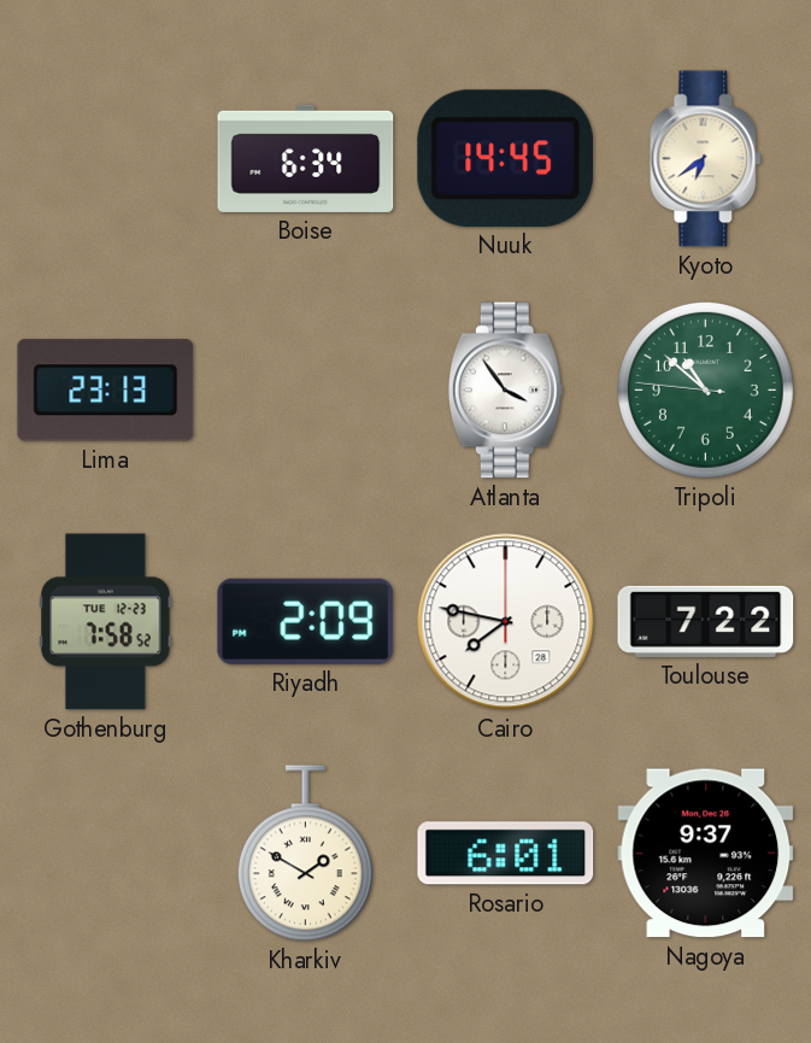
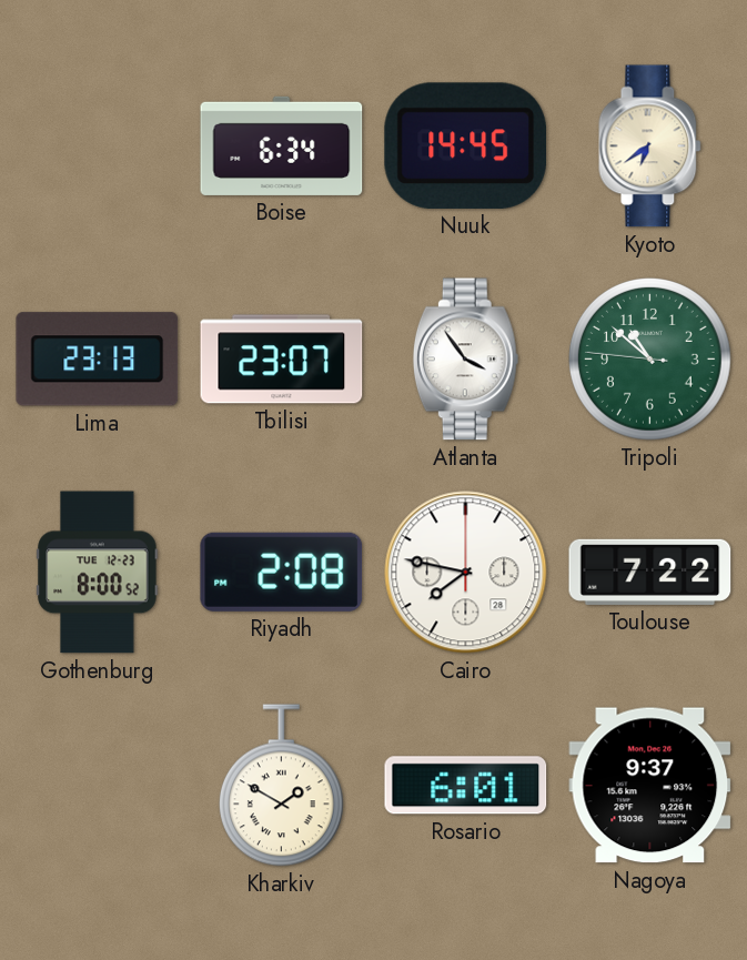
Tbilisi: none -> 23:07 (282, 360)
Gothenburg: 7:58 -> 8:00 (98, 573)
Riyadh: 2:09 -> 2:08 (282, 572)
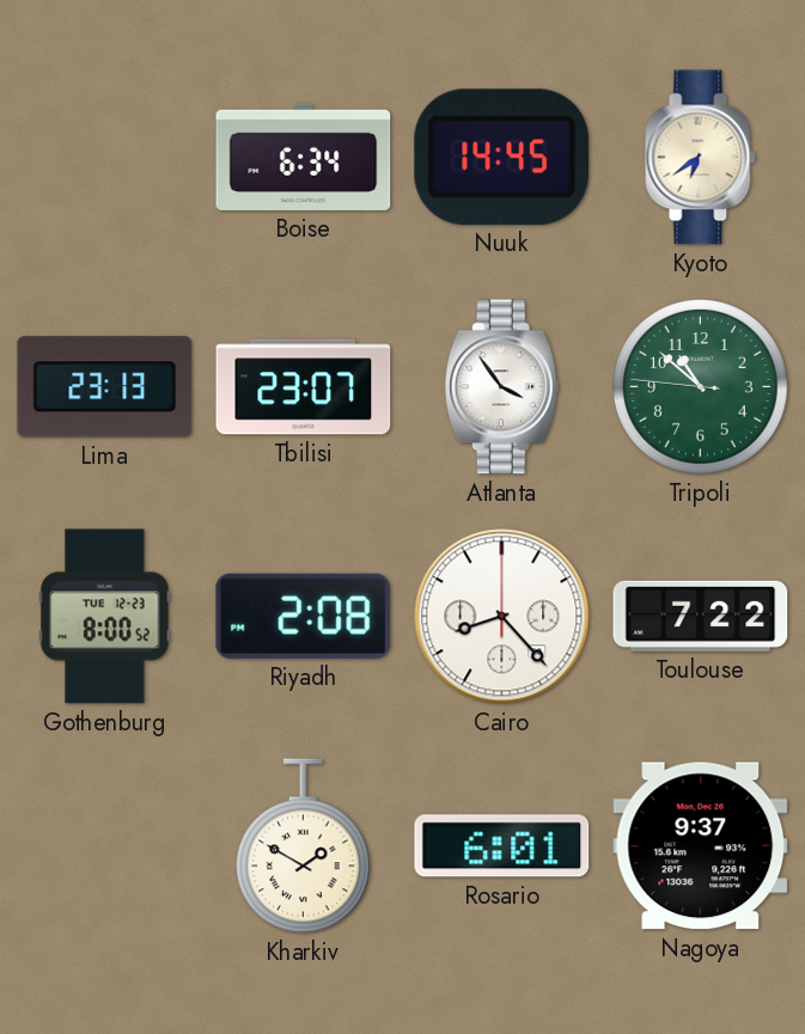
Cairo: 7:47 -> 8:23 (502, 617)
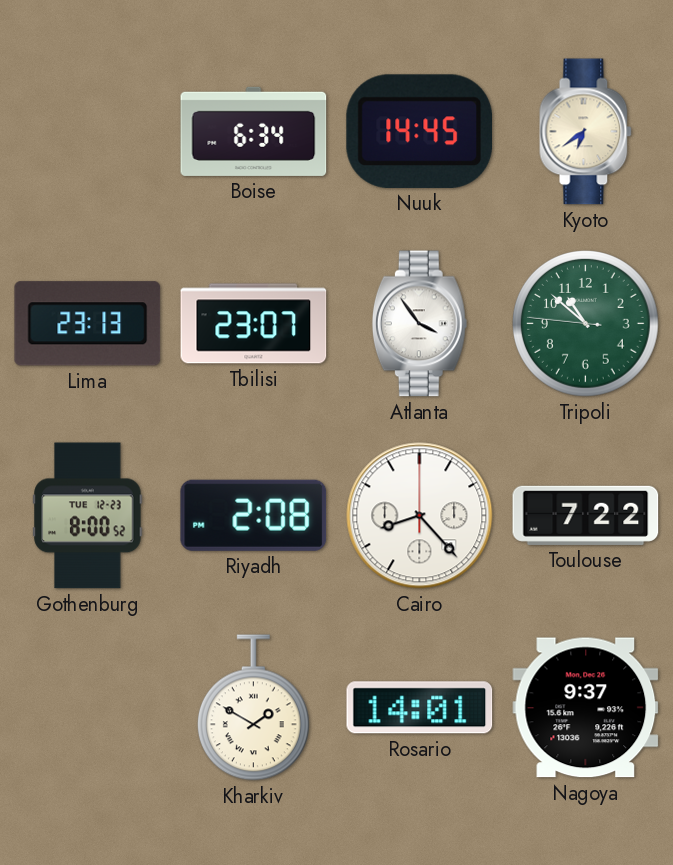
Rosario: 6:01 -> 14:01 (420, 708)
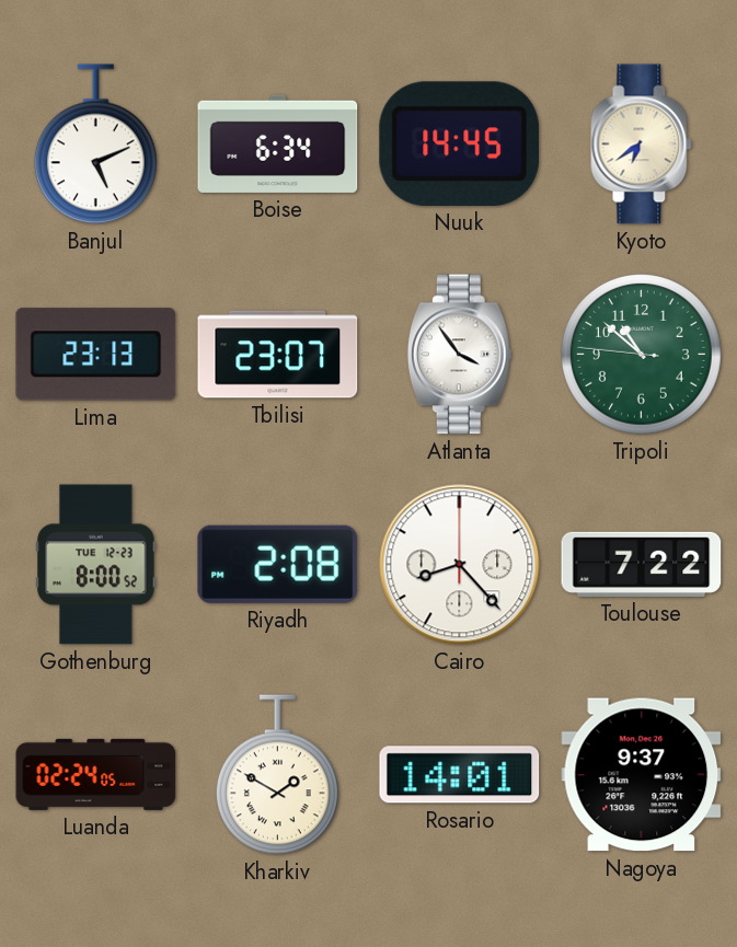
Banjul: none -> 5:11 (95, 145)
Luanda: none -> 02:24 (96, 774)
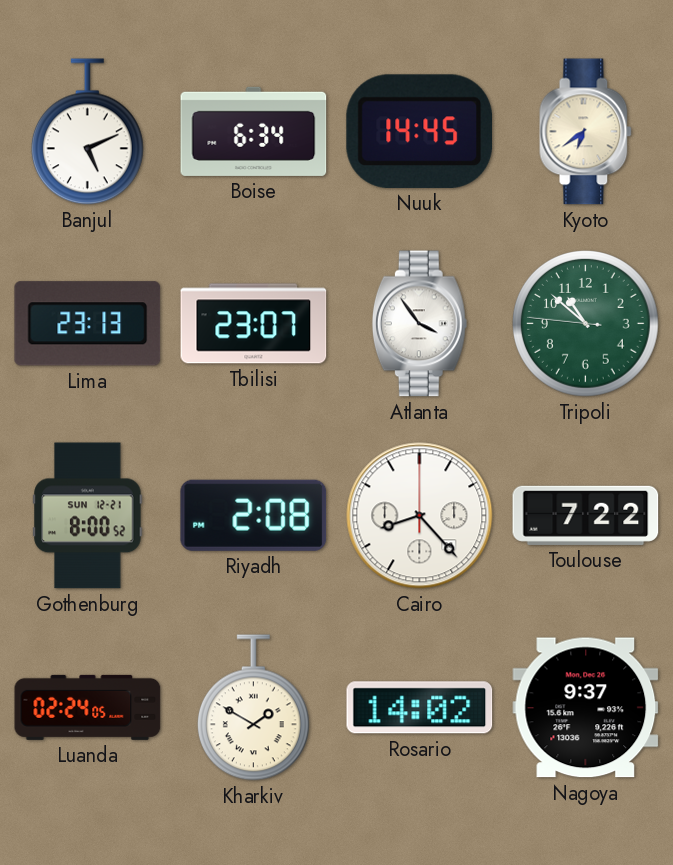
Gothenburg date: TUE 12-23 -> SUN 12-21 (88, 516)
Rosario: 14:01 -> 14:02 (420, 708)
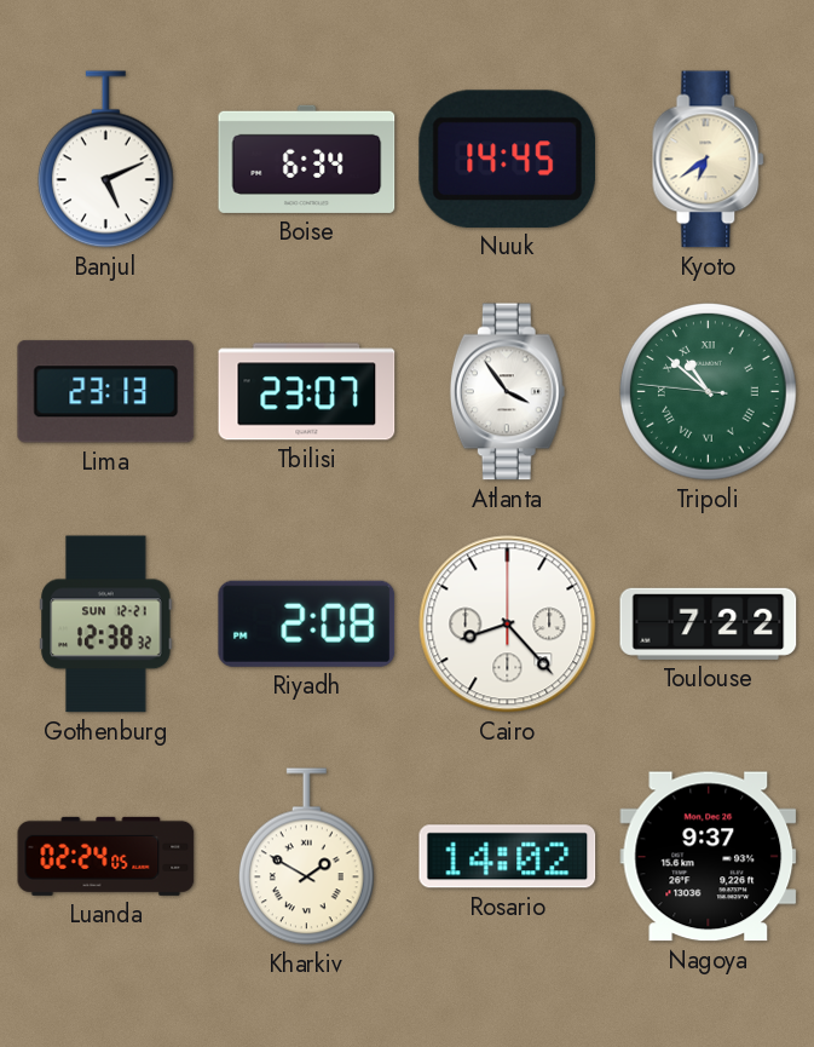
Tripoli numerals: Arabic -> Roman (709, 392)
Gothenburg: 8:00 -> 12:38 (106, 625)
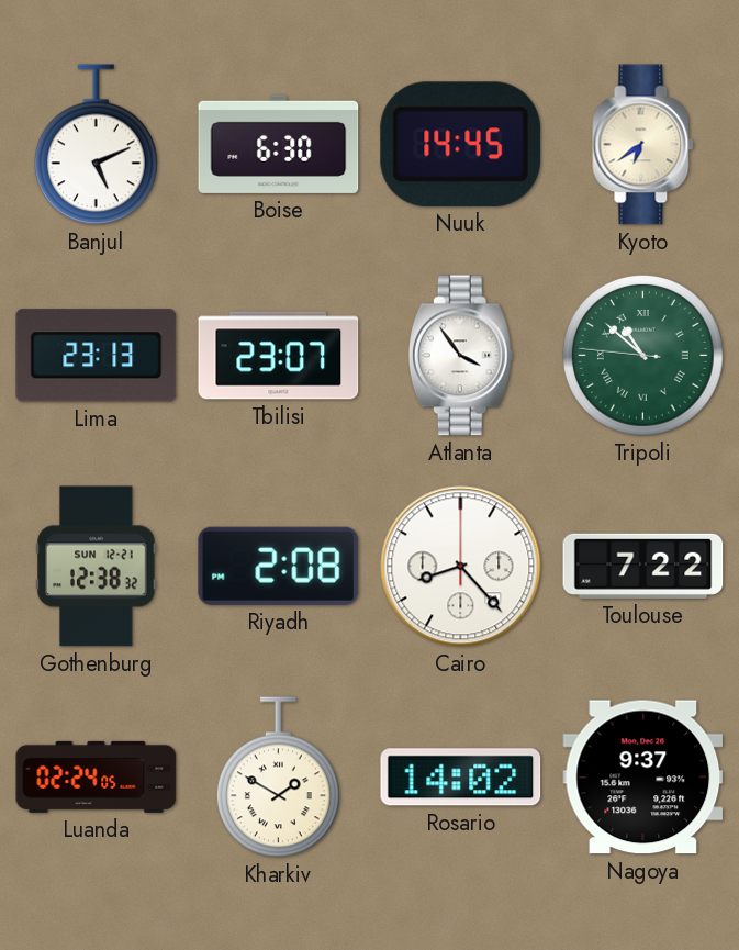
Boise: 6:34 -> 6:30 (279, 144)
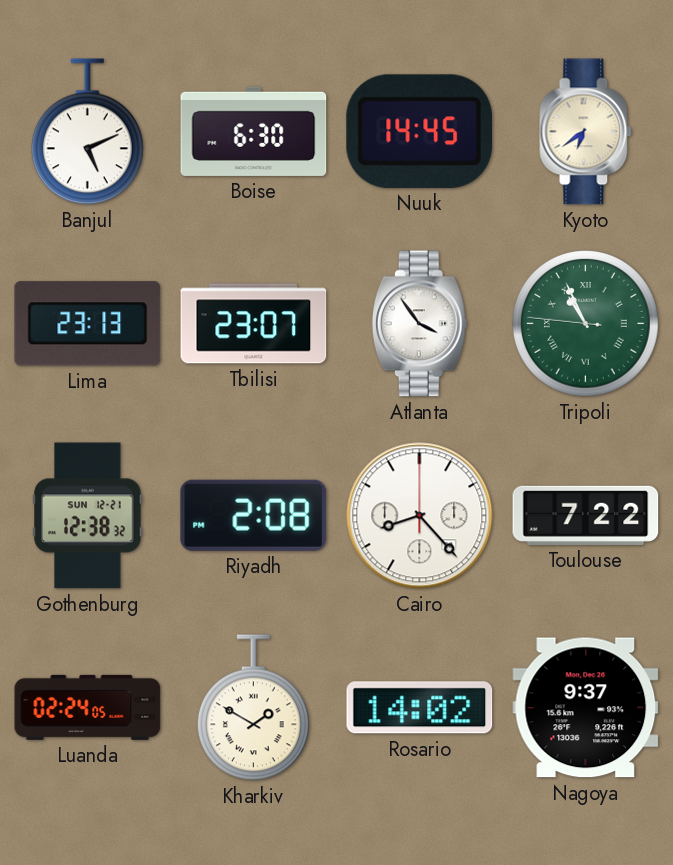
Tripoli: 10:51 -> 10:55 (586, 324)
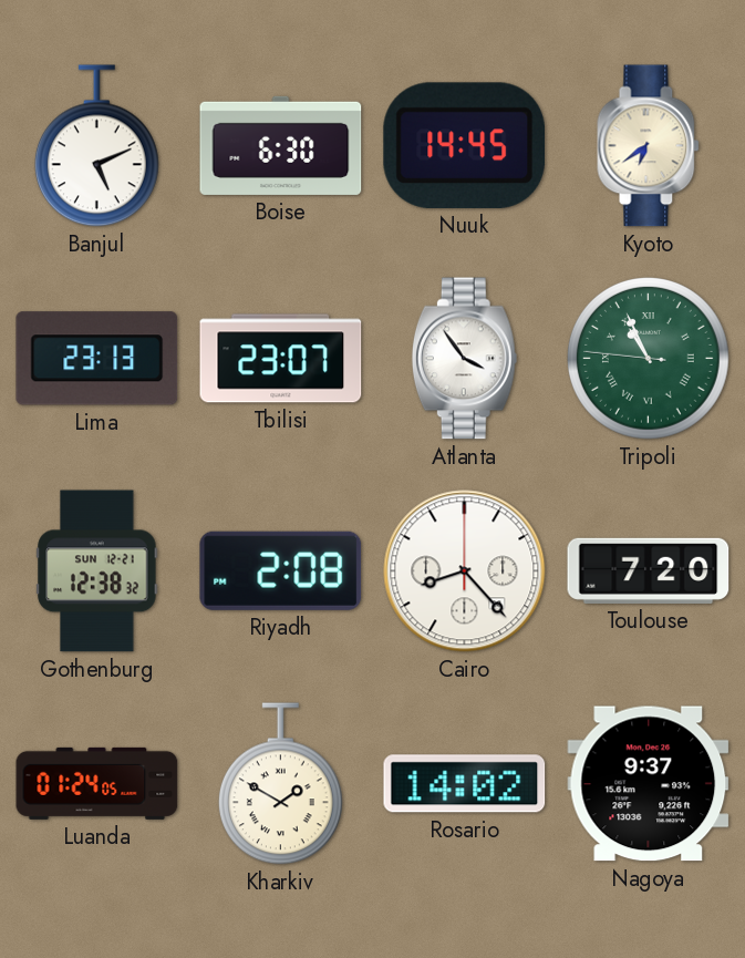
Toulouse: 7:22 -> 7:20 (649, 570)
Luanda: 02:24 -> 01:24 (97, 783)
